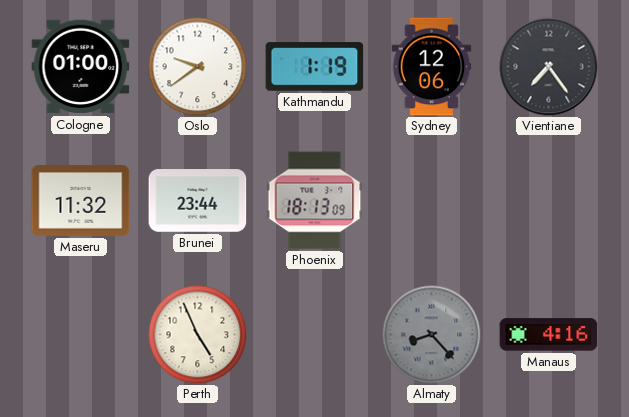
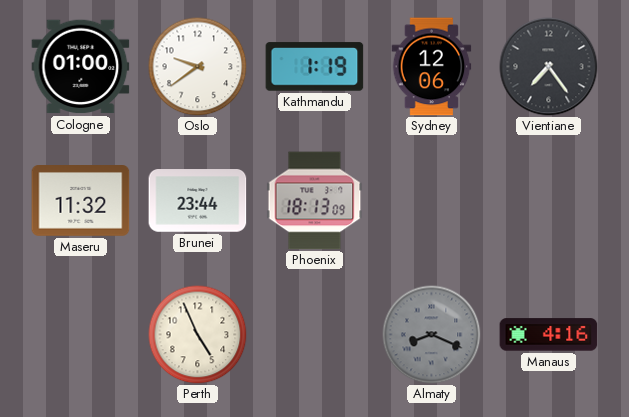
Almaty: 8:23 -> 8:19 (432, 335)
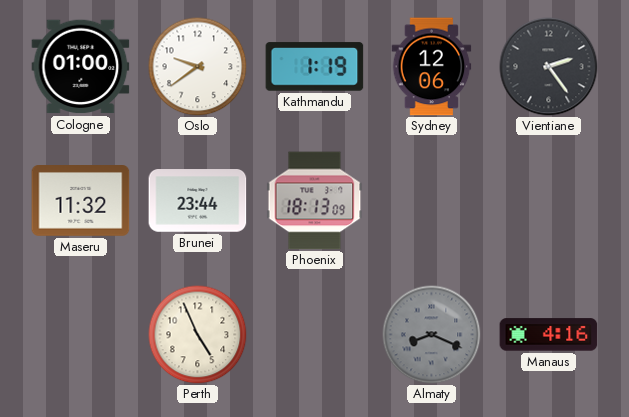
Vientiane: 7:24 -> 2:24 (549, 67)
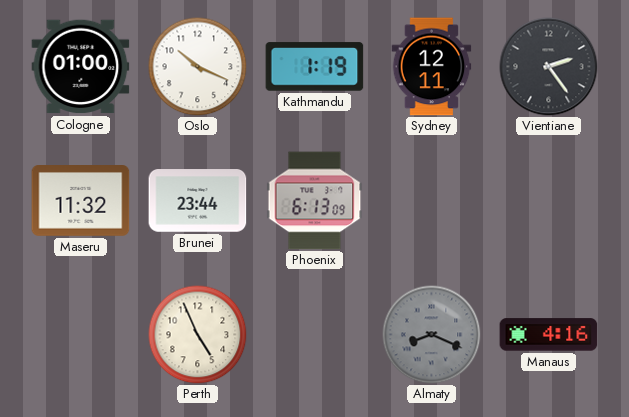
Oslo: 9:39 -> 10:19 (198, 67)
Sydney: 12:06 -> 12:11 (432, 67)
Phoenix: 18:13 -> 6:13 (315, 201)
